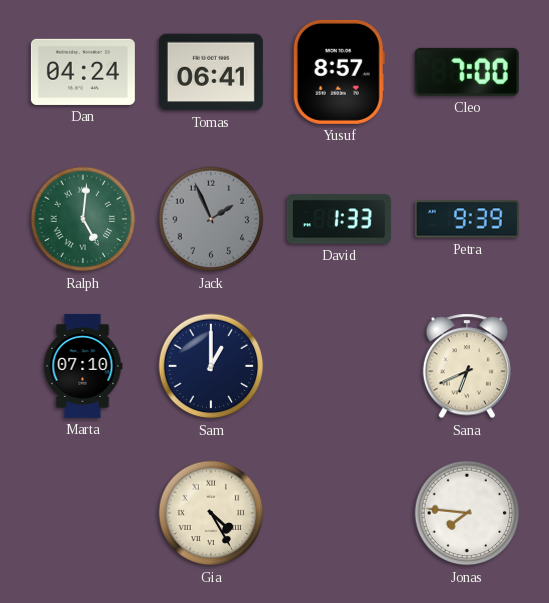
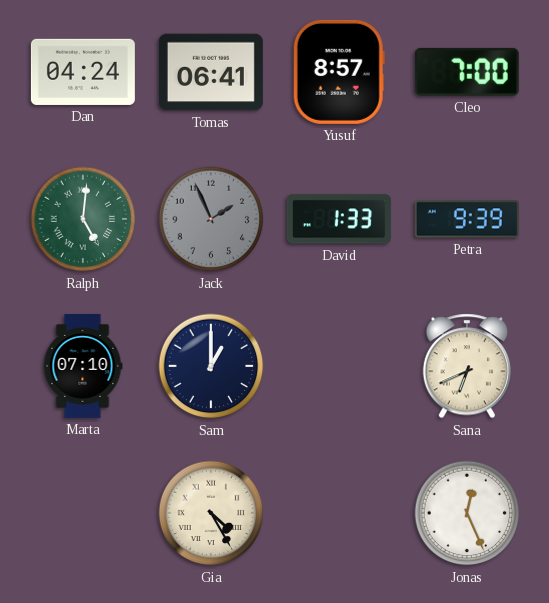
Jonas: 7:46 -> 12:26 (467, 513)
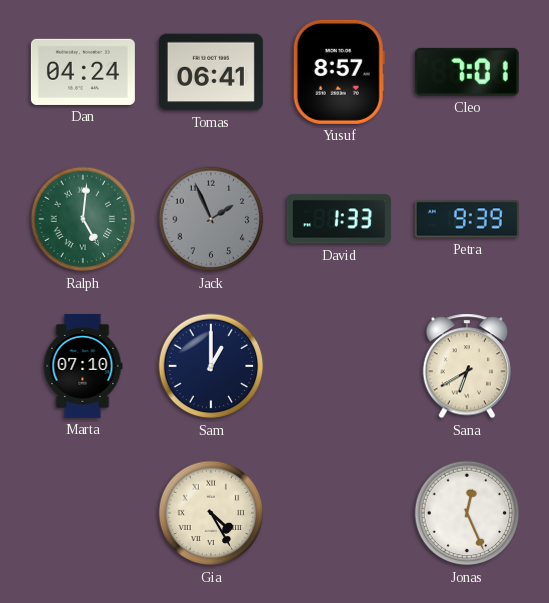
Cleo: 7:00 -> 7:01 (467, 72)
Sana: 6:41 -> 6:40 (466, 366)
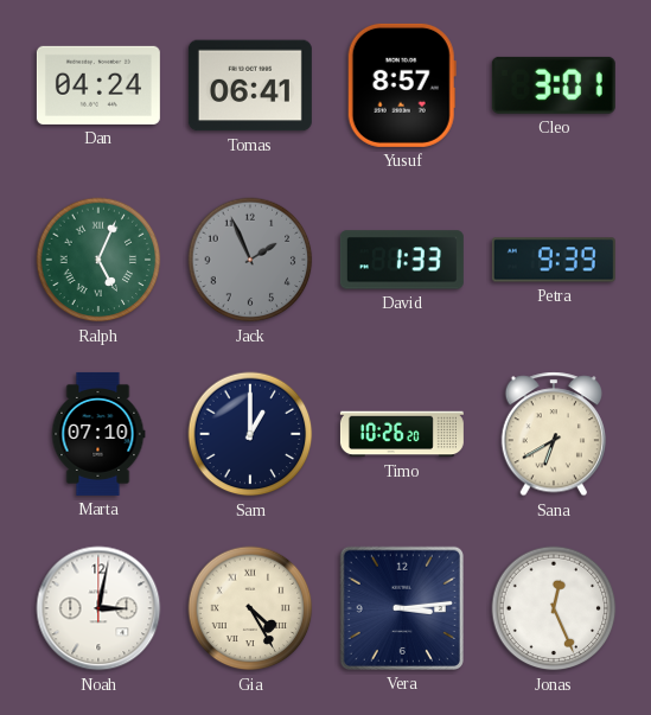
Cleo: 7:01 -> 3:01 (554, 85)
Ralph: 5:01 -> 5:04 (98, 260)
Timo: none -> 10:26 (402, 434)
Noah: none -> 3:02 (98, 608)
Vera: none -> 3:14 (402, 608)
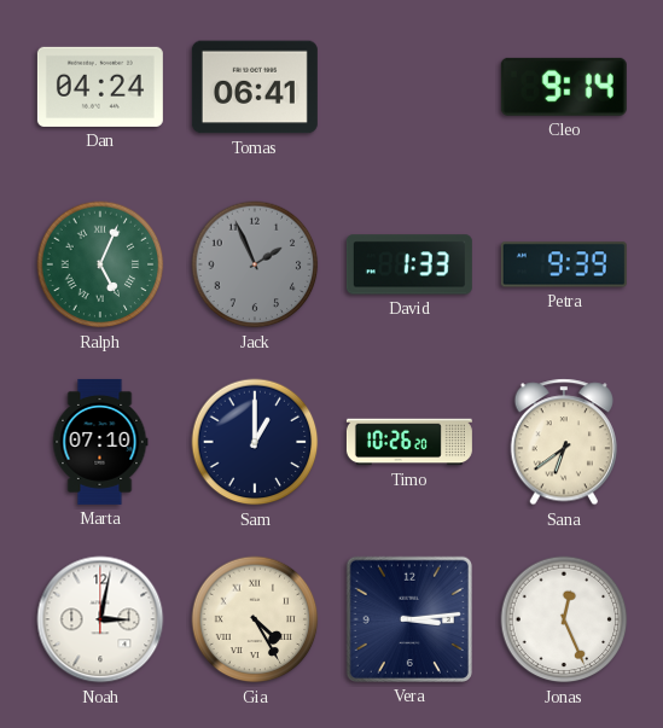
Yusuf: 8:57 -> none (402, 85)
Cleo: 3:01 -> 9:14 (564, 87)
Sana: 6:40 -> 6:39 (563, 442)
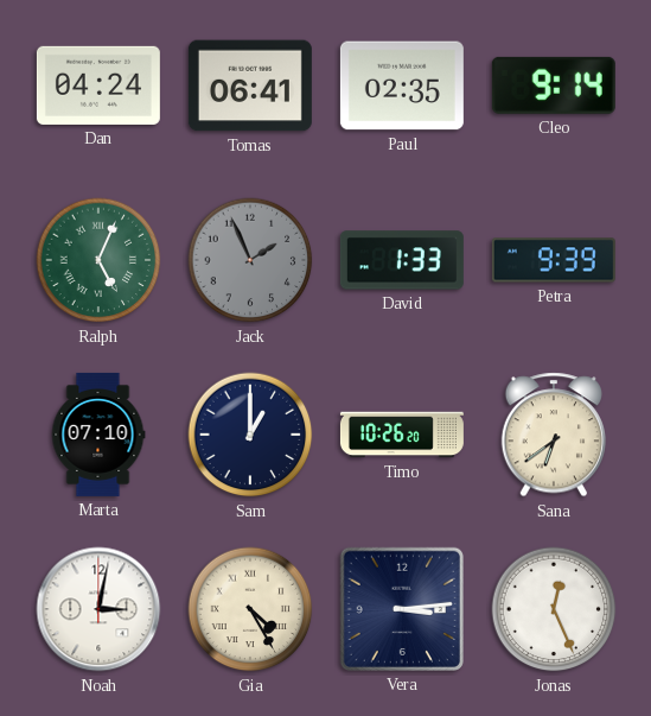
Paul: none -> 02:35 (402, 85)
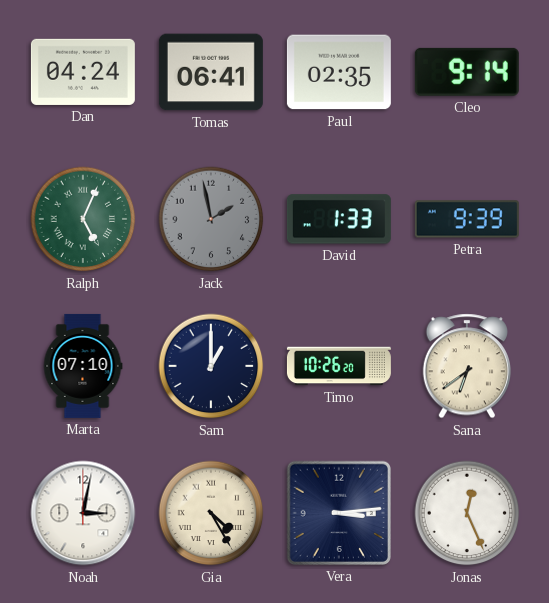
Jack: 1:56 -> 1:58 (211, 219)
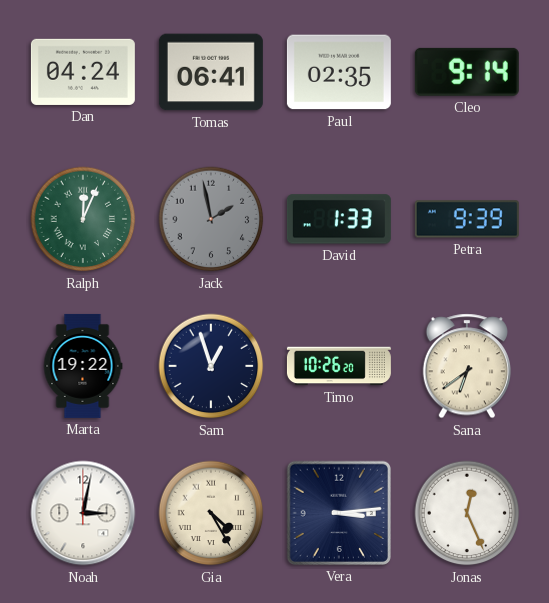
Ralph: 5:04 -> 12:04 (83, 219)
Marta: 07:10 -> 19:22 (83, 366)
Sam: 1:00 -> 12:57 (211, 366)
